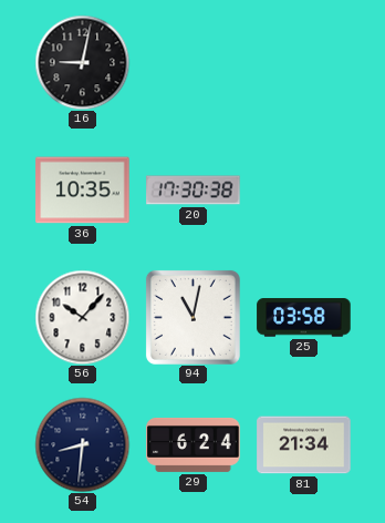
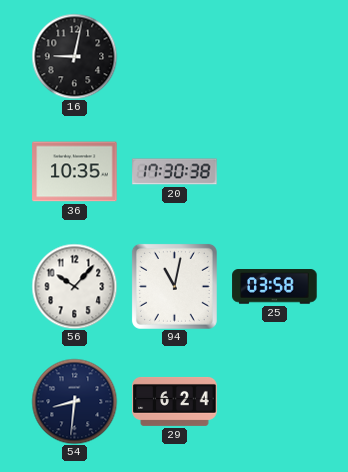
81: 21:34 -> none (304, 445)
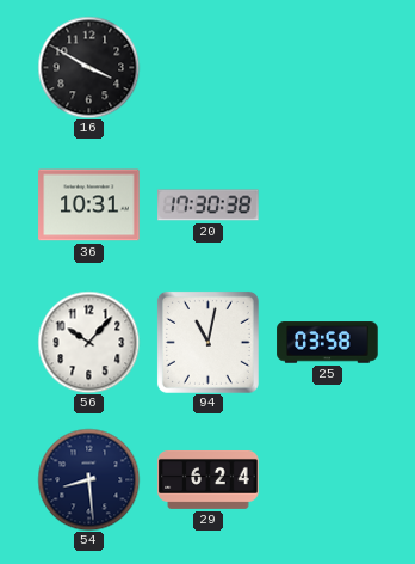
16: 9:02 -> 3:50 (88, 67)
36: 10:35 -> 10:31 (89, 206)
54: 8:31 -> 8:29 (88, 479)
